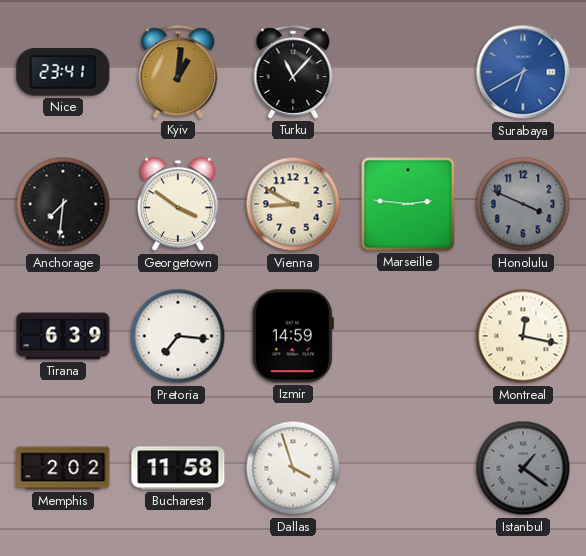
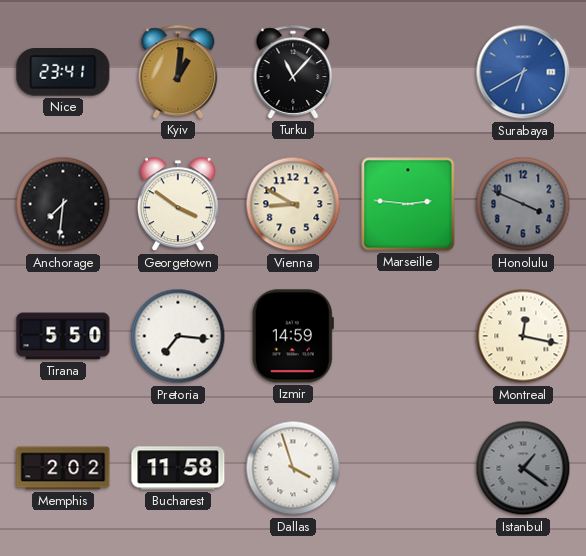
Tirana: 6:39 -> 5:50 (63, 336)
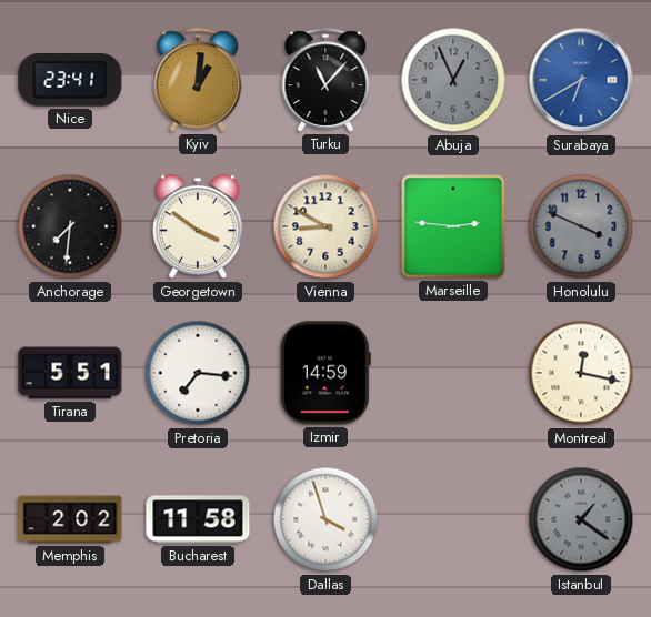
Abuja: none -> 12:56 (453, 80)
Tirana: 5:50 -> 5:51 (70, 373)
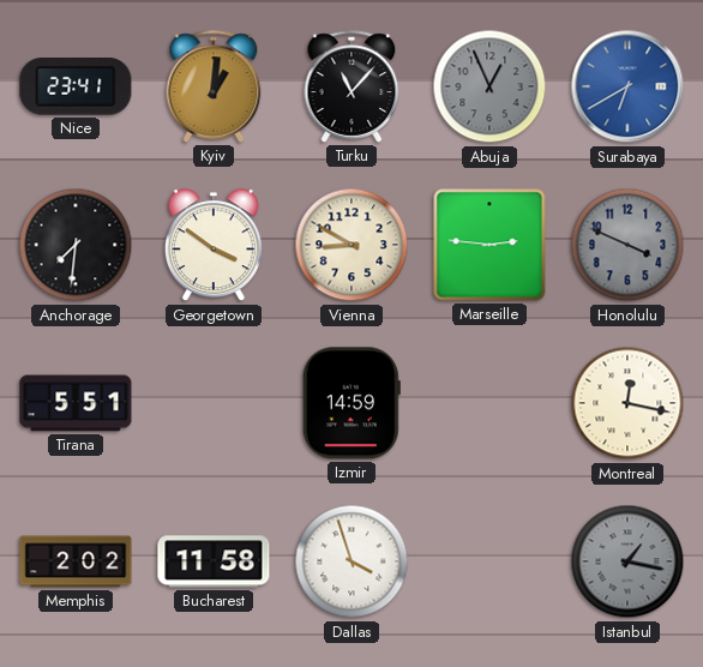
Pretoria: 7:16 -> none (198, 373)
Istanbul: 1:21 -> 1:17 (627, 561)
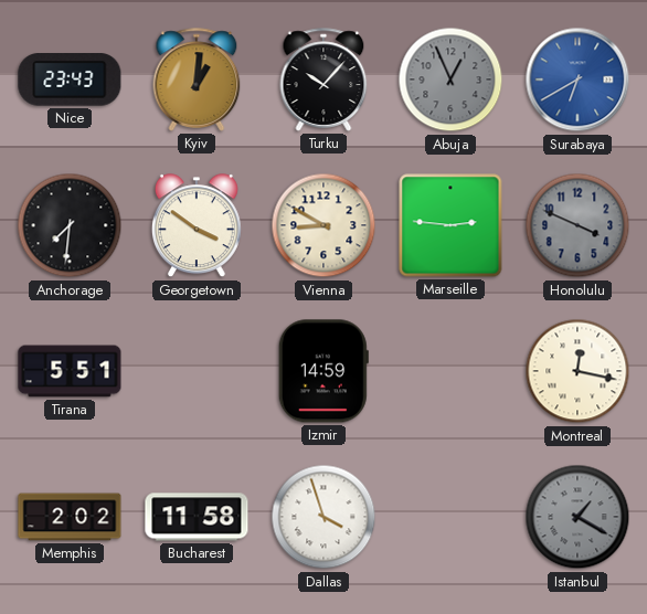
Nice: 23:41 -> 23:43 (70, 81)
Turku: 11:07 -> 10:07 (324, 80)
Istanbul: 1:17 -> 1:20 (577, 517)
